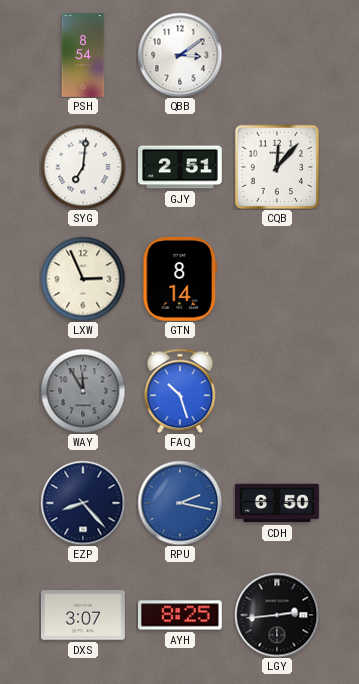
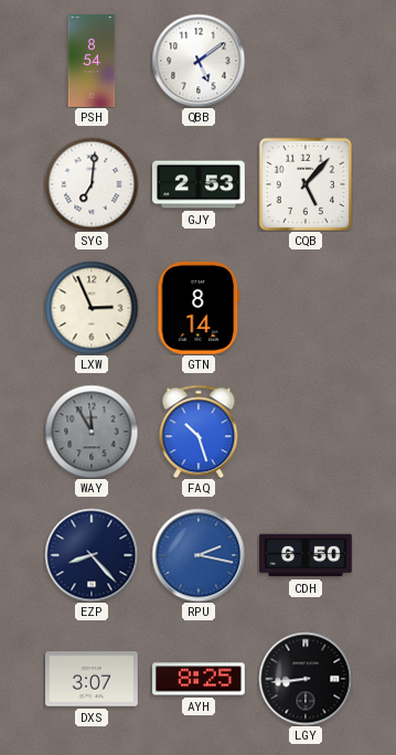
QBB: 3:09 -> 5:09 (199, 61)
GJY: 2:51 -> 2:53 (200, 184)
CQB: 12:07 -> 5:07 (306, 184)
LGY: 2:44 -> 8:44 (306, 679)
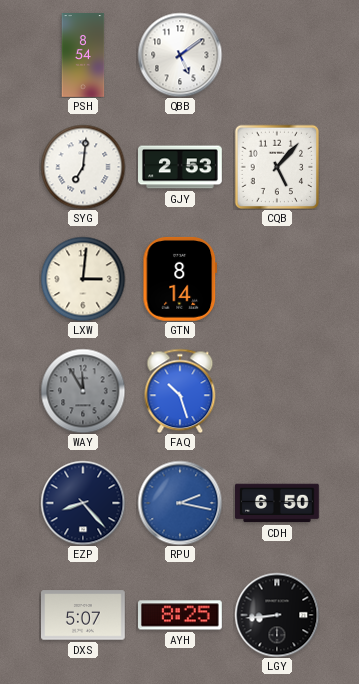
LXW: 2:56 -> 3:01 (83, 279)
DXS: 3:07 -> 5:07 (84, 615)
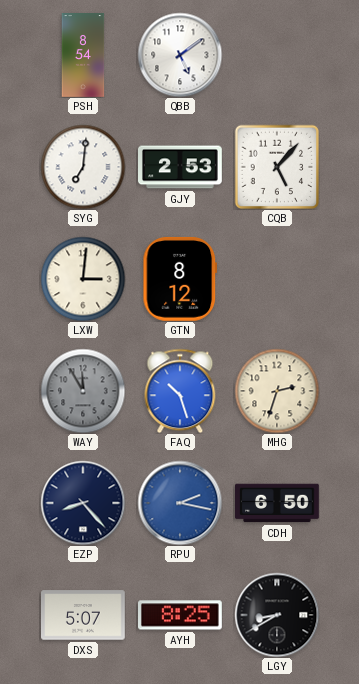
GTN: 8:14 -> 8:12 (180, 279)
MHG: none -> 2:33 (277, 391)
LGY: 8:44 -> 8:40 (277, 615)
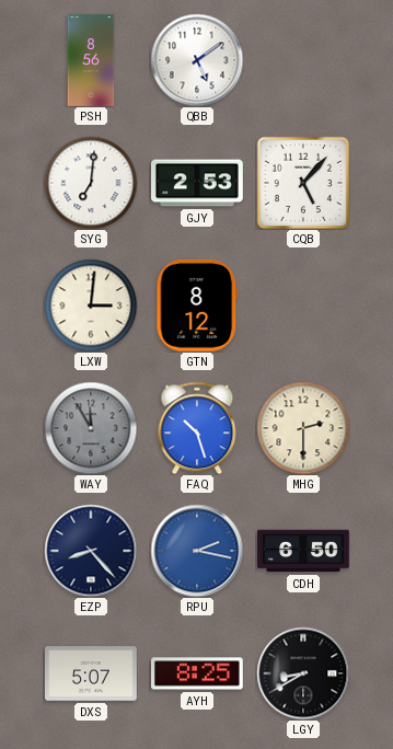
PSH: 8:54 -> 8:56 (91, 60)
MHG: 2:33 -> 2:30 (303, 428)
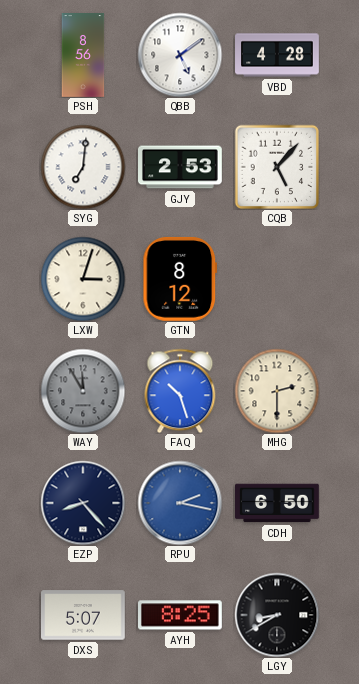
VBD: none -> 4:28 (277, 55)
LXW: 3:01 -> 3:03 (83, 279)
